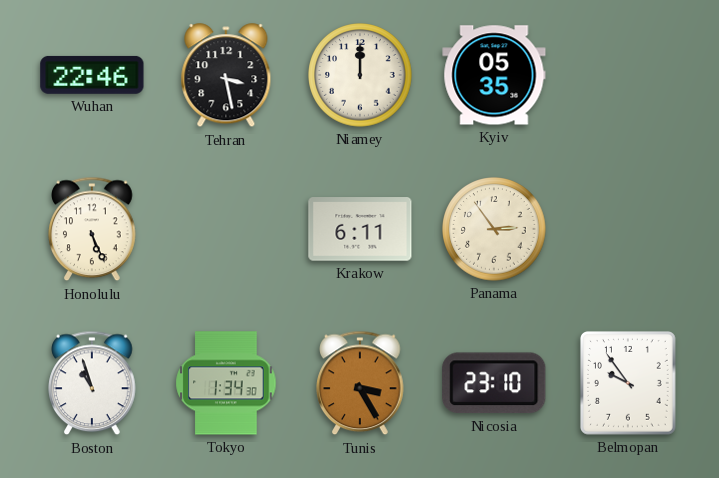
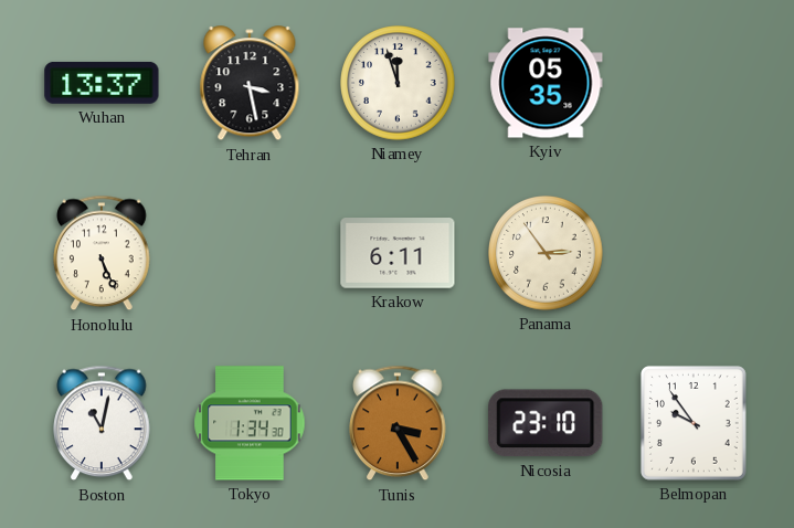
Wuhan: 22:46 -> 13:37 (102, 83)
Niamey: 12:00 -> 11:57 (398, 83)
Boston: 10:57 -> 11:02 (102, 423)
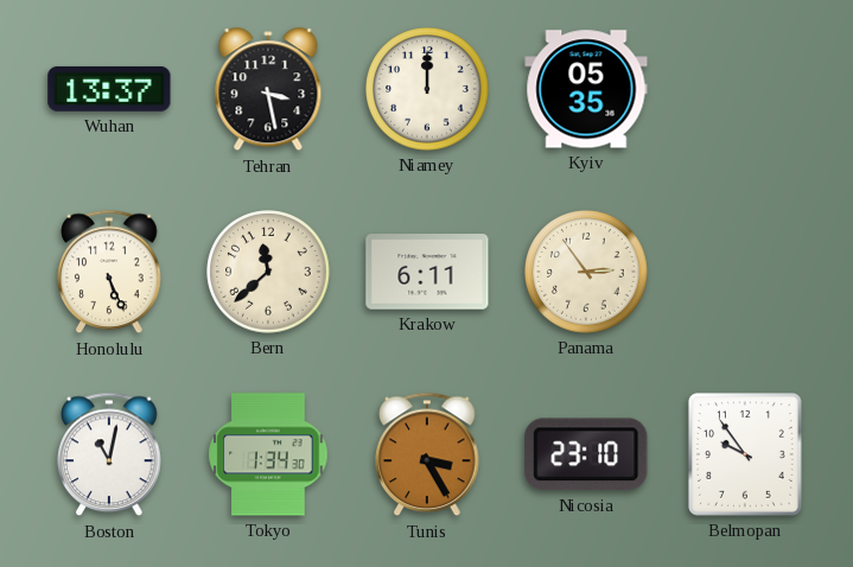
Niamey: 11:57 -> 12:00 (427, 89)
Bern: none -> 11:38 (268, 272)
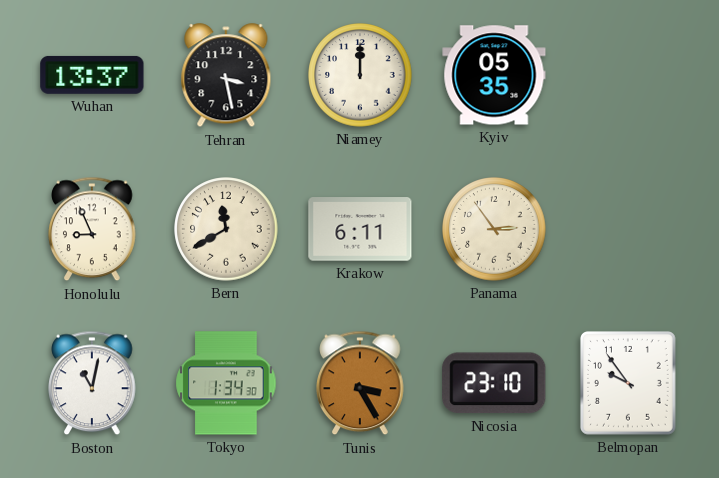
Honolulu: 5:26 -> 8:56 (92, 229)
Bern: 11:38 -> 11:40 (226, 229)
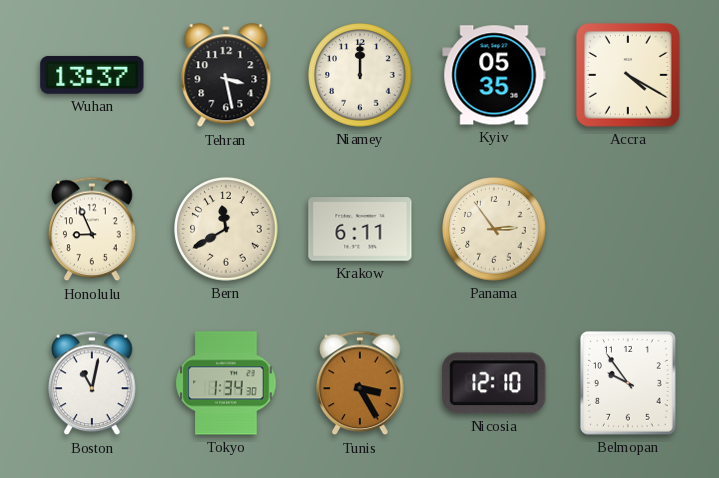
Accra: none -> 4:20 (628, 75)
Nicosia: 23:10 -> 12:10 (494, 383)
